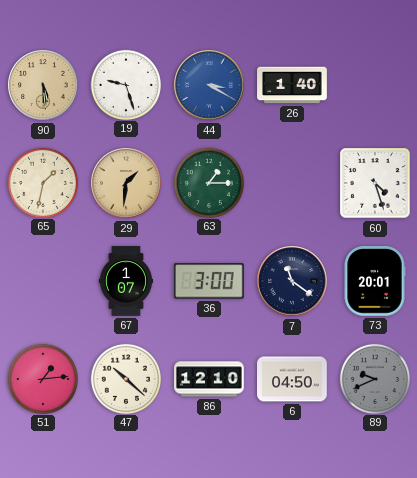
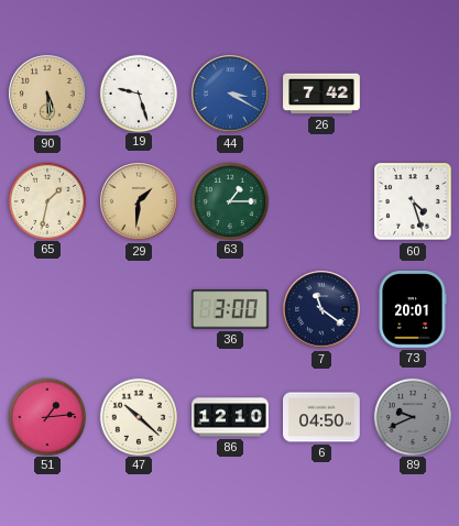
26: 1:40 -> 7:42 (321, 94)
67: 1:07 -> none (125, 281)
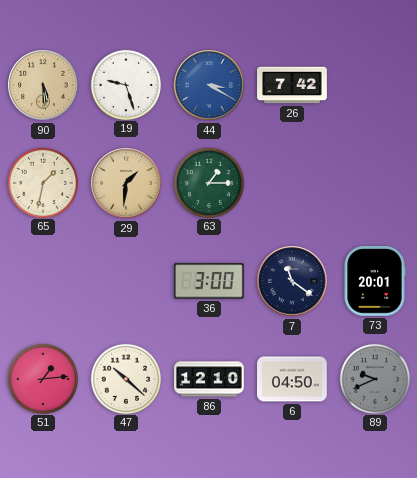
60: 4:27 -> none (413, 201)
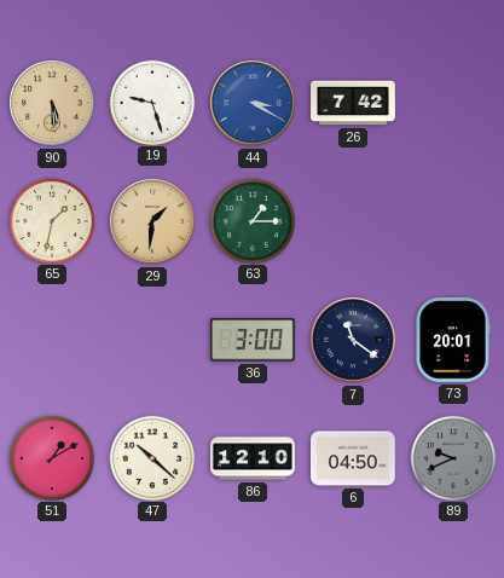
51: 1:14 -> 1:10 (51, 457)
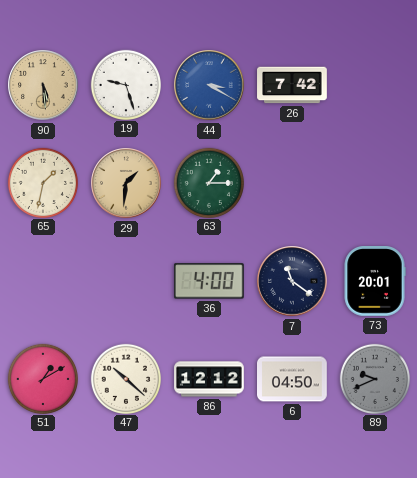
36: 3:00 -> 4:00 (209, 281)
86: 12:10 -> 12:12 (209, 379)
